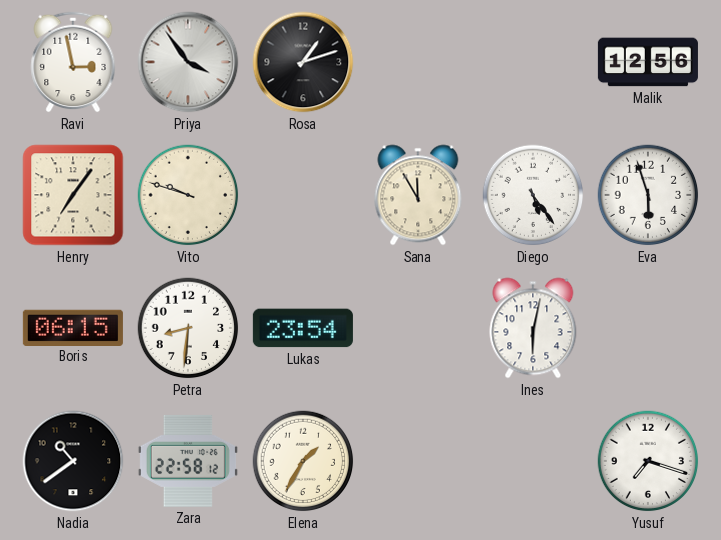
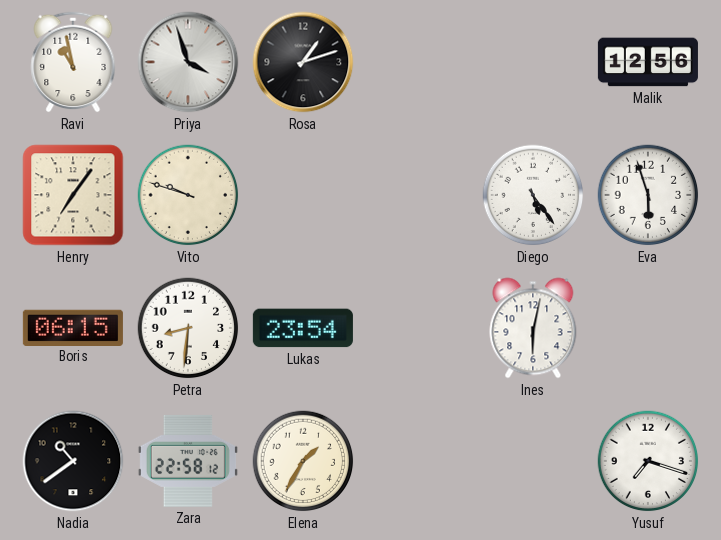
Ravi: 2:58 -> 10:58 (73, 62)
Priya: 3:54 -> 3:57 (188, 62)
Sana: 11:55 -> none (418, 195)
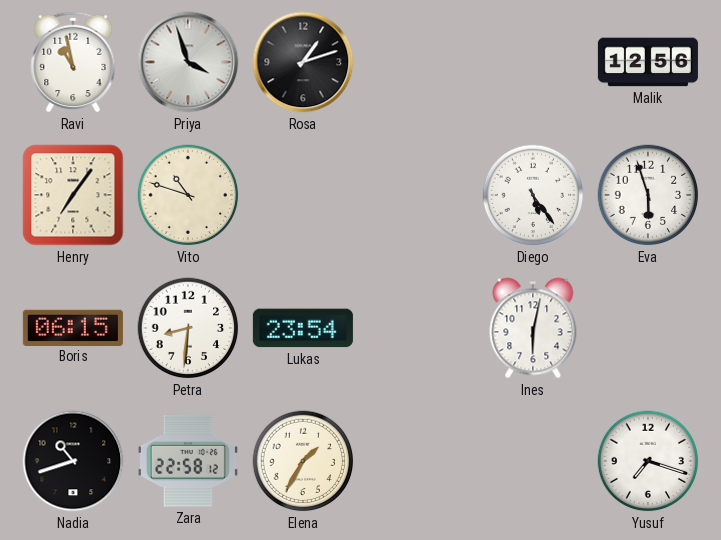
Vito: 9:48 -> 10:48 (188, 195)
Nadia: 10:39 -> 10:42 (73, 461)
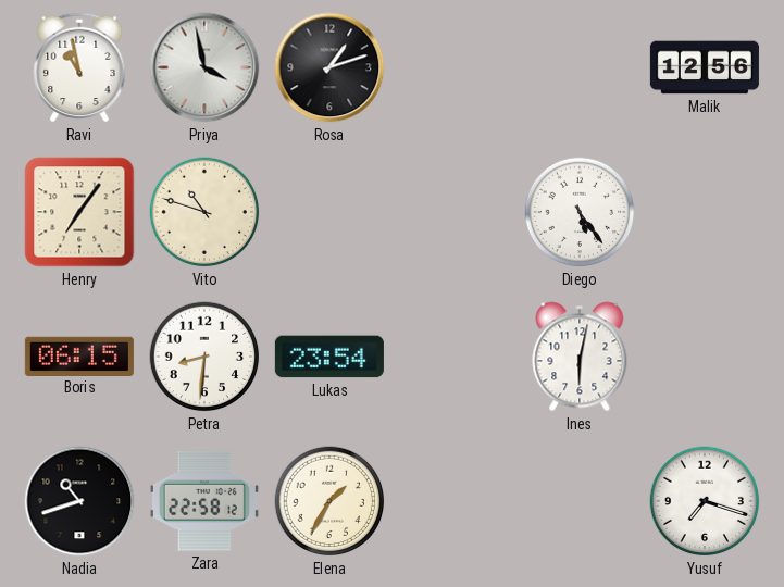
Priya: 3:57 -> 3:58 (204, 67)
Eva: 5:57 -> none (648, 195)
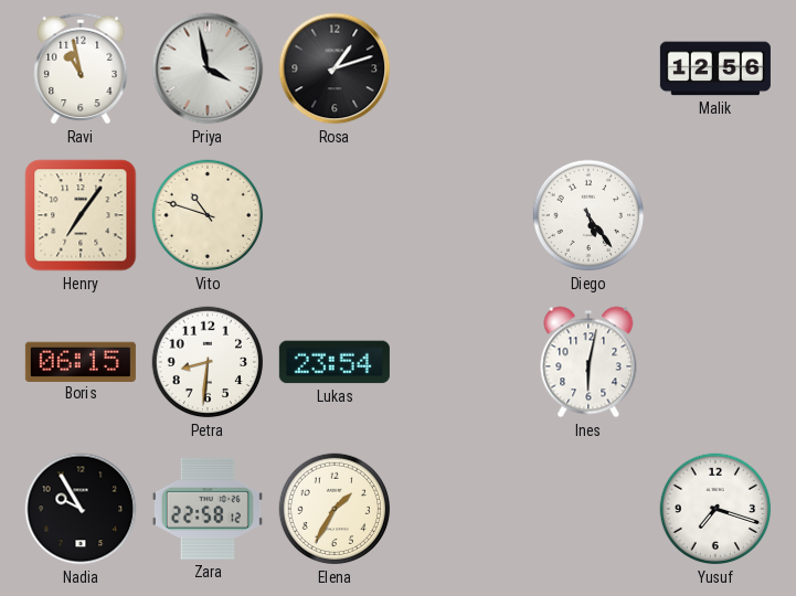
Nadia: 10:42 -> 9:55 (81, 509)
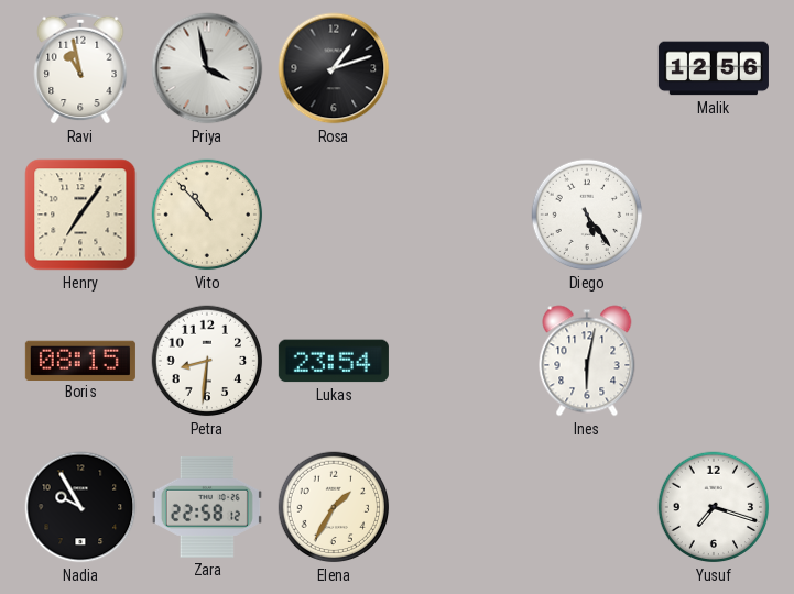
Vito: 10:48 -> 10:53 (207, 215)
Boris: 06:15 -> 08:15 (80, 360)
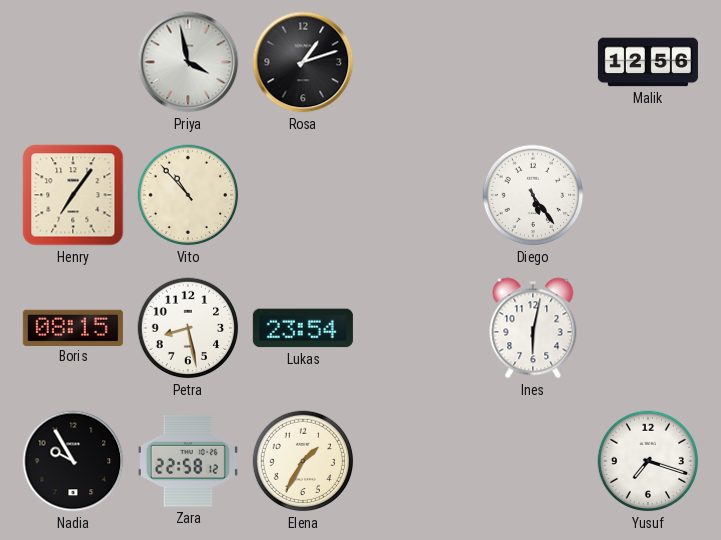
Ravi: 10:58 -> none (80, 68)
Petra: 8:31 -> 8:28 (188, 328)
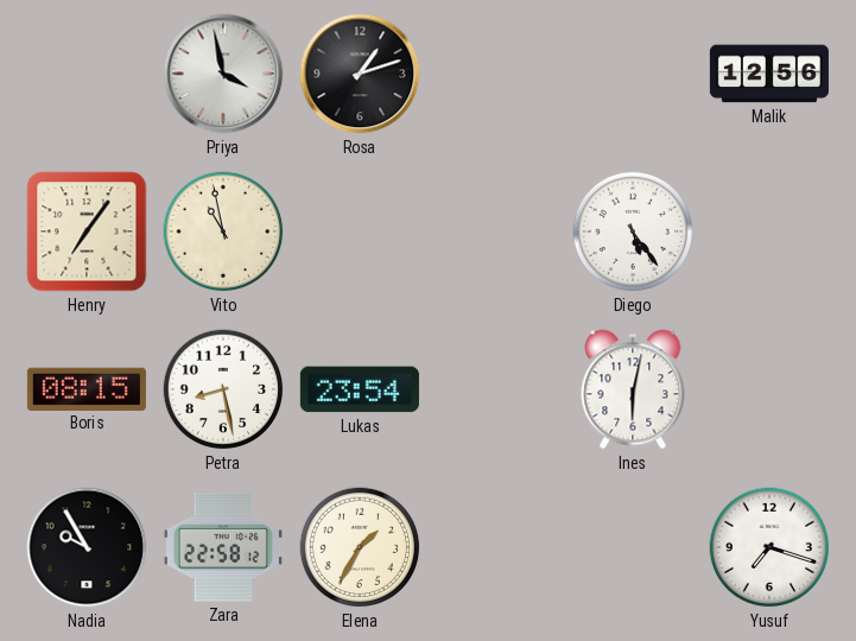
Vito: 10:53 -> 10:58 (223, 231)
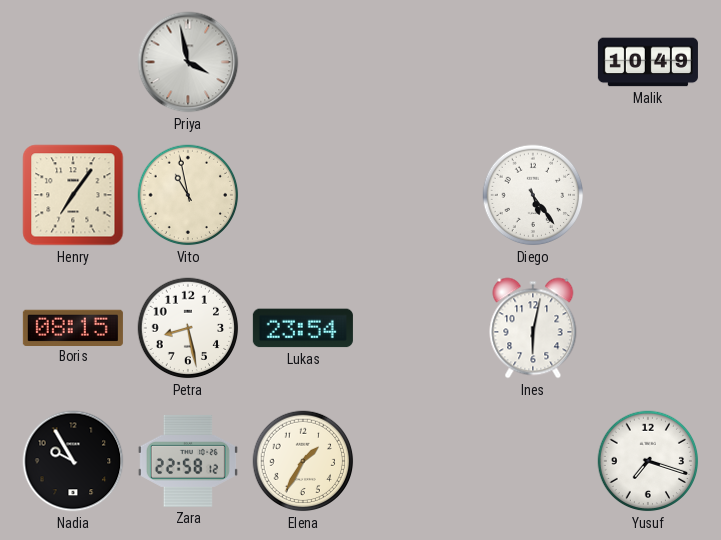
Rosa: 1:12 -> none (360, 74)
Malik: 12:56 -> 10:49 (648, 62)
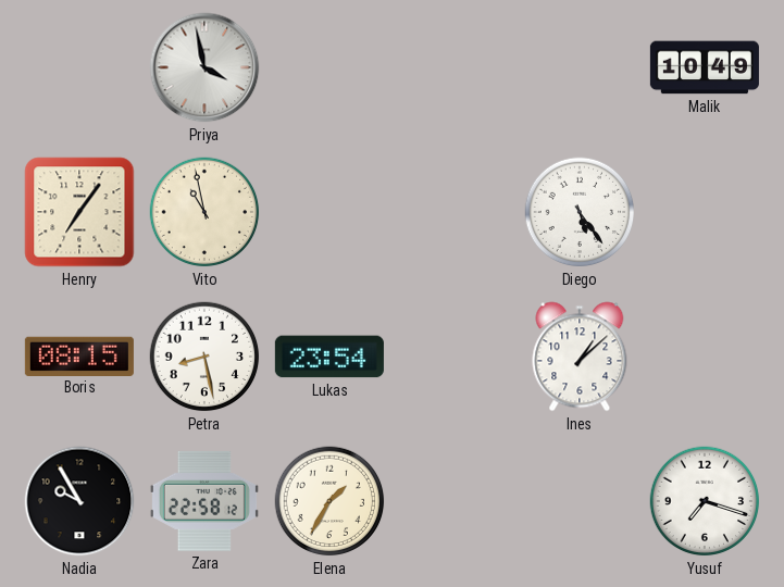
Ines: 6:02 -> 1:08 (580, 357)
